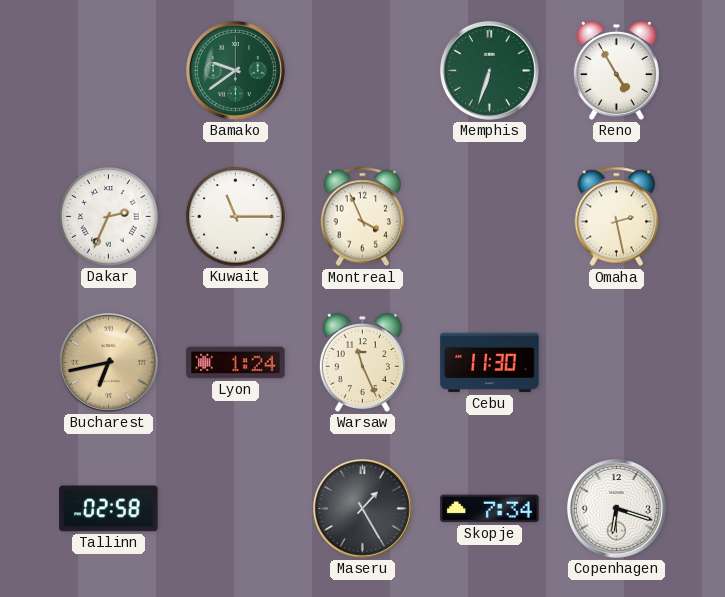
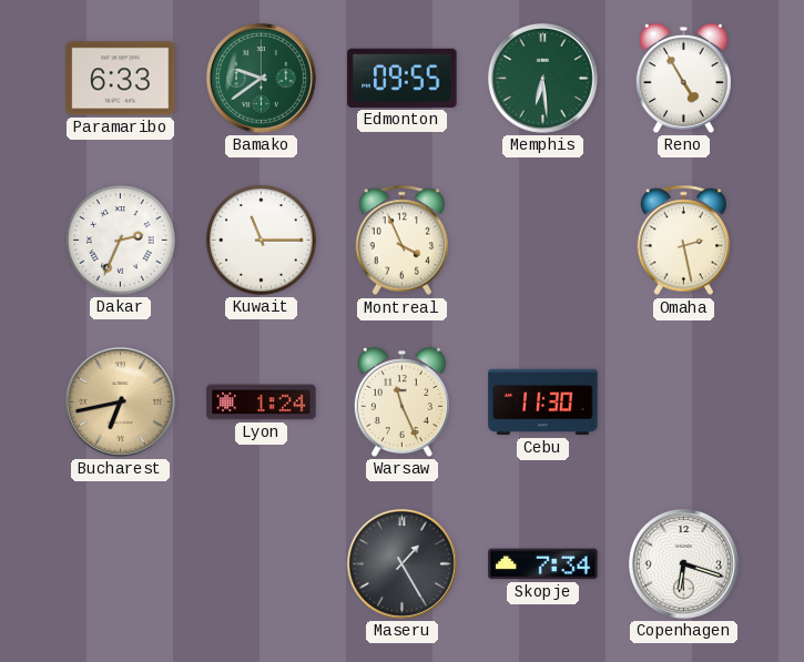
Paramaribo: none -> 6:33 (121, 79)
Edmonton: none -> 09:55 (403, 78)
Memphis: 6:33 -> 6:29 (542, 78)
Tallinn: 02:58 -> none (109, 509)
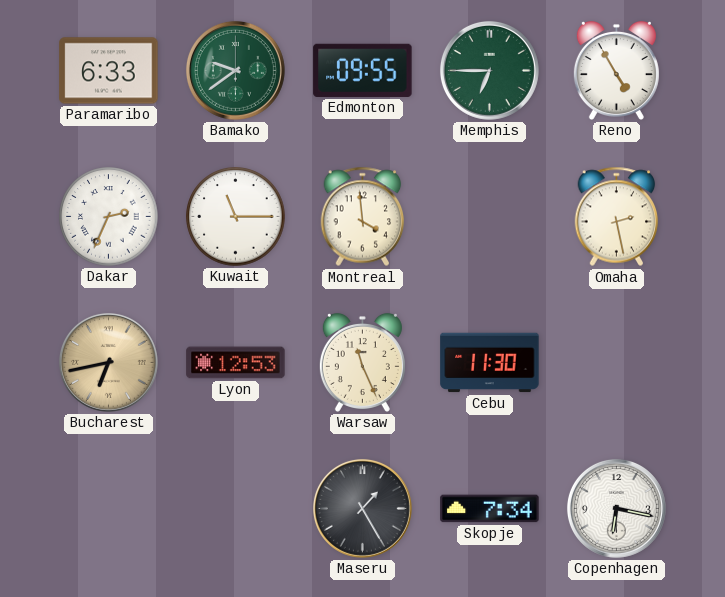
Memphis: 6:29 -> 6:45 (489, 70)
Montreal: 3:56 -> 3:59 (363, 217)
Lyon: 1:24 -> 12:53 (236, 363)
Copenhagen: 6:18 -> 6:17 (616, 508)
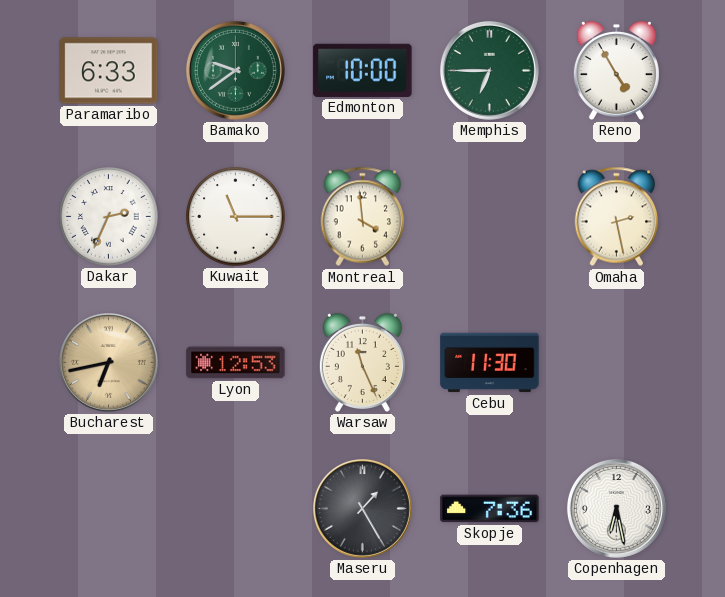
Edmonton: 09:55 -> 10:00 (363, 70)
Skopje: 7:34 -> 7:36 (490, 509)
Copenhagen: 6:17 -> 6:28 (616, 508)
